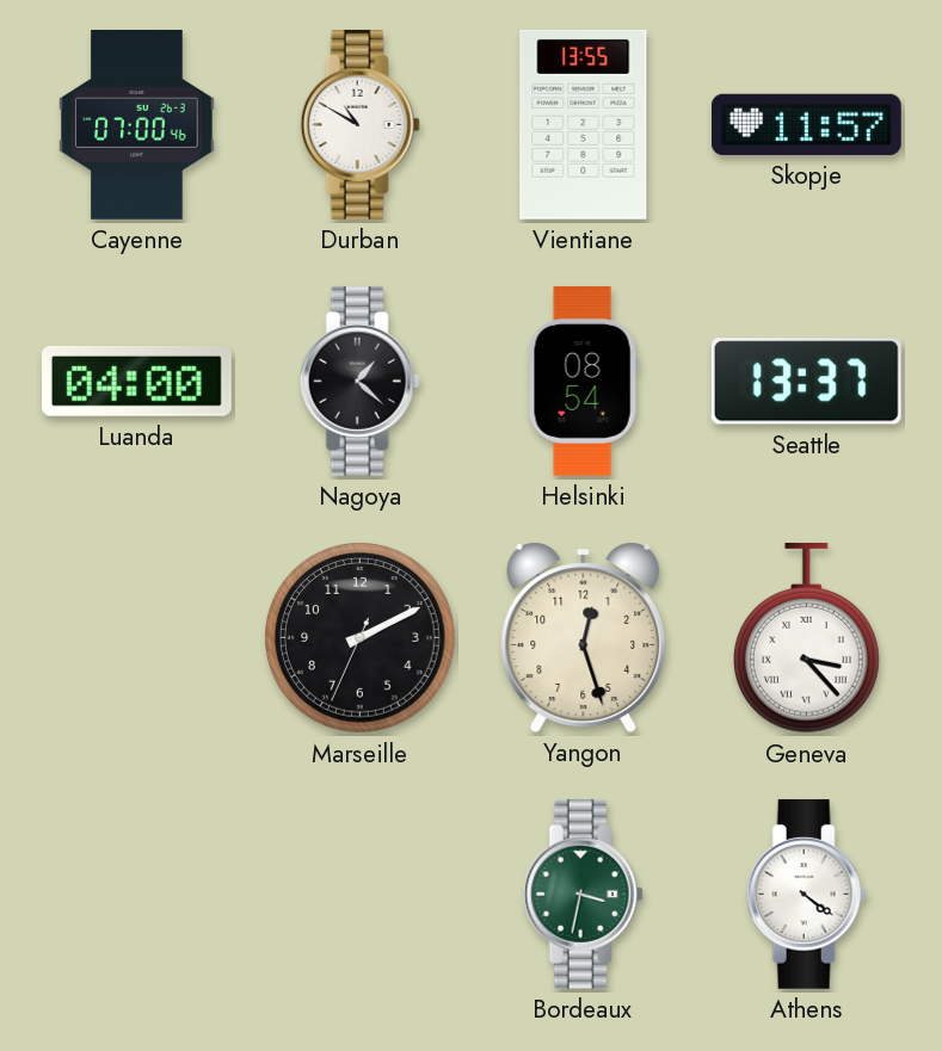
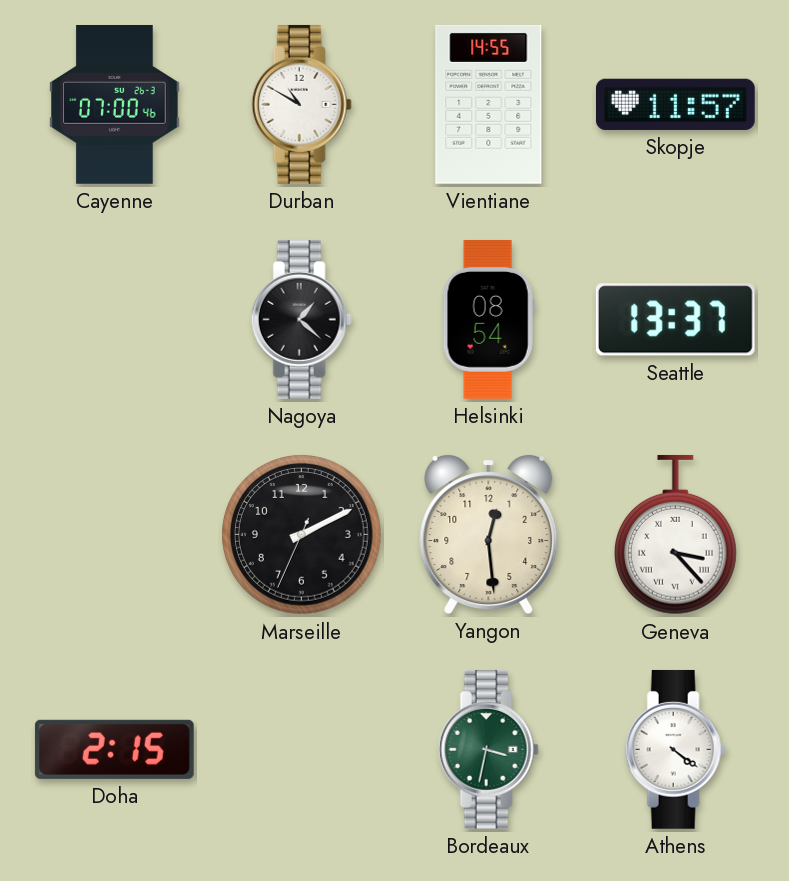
Vientiane: 13:55 -> 14:55 (489, 104)
Luanda: 04:00 -> none (136, 382)
Yangon: 12:27 -> 12:29 (489, 534)
Doha: none -> 2:15 (114, 749)
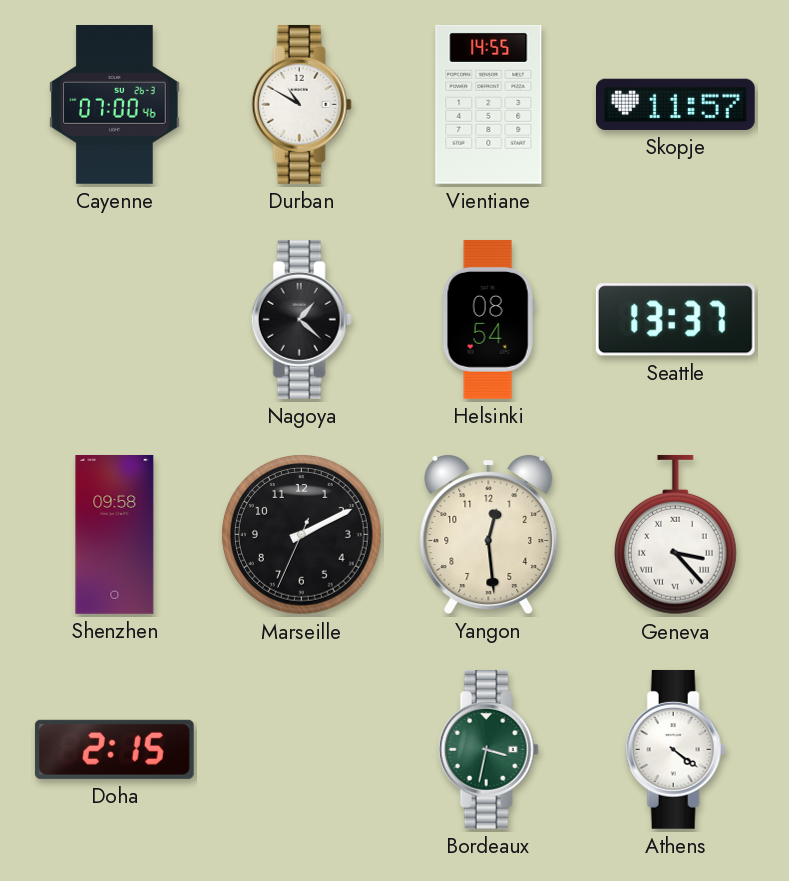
Shenzhen: none -> 09:58 (115, 535)
